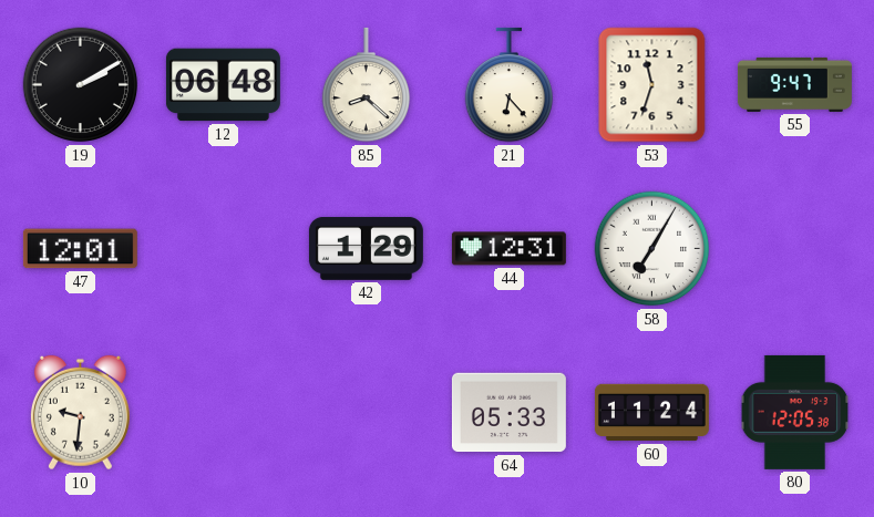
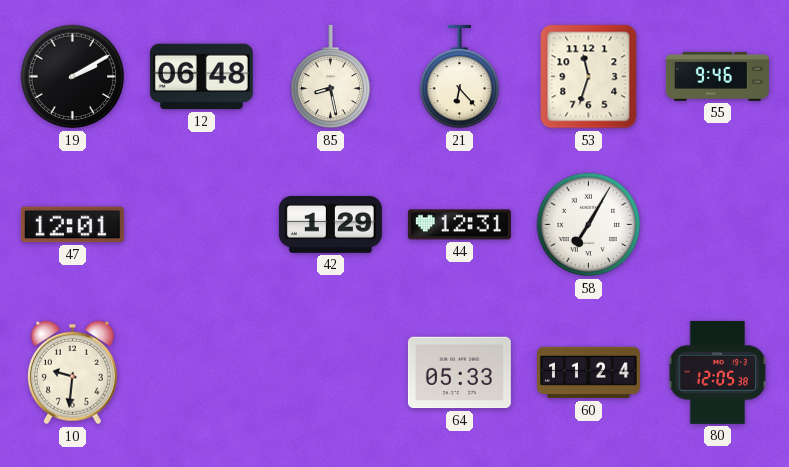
85: 8:22 -> 8:28 (330, 77)
55: 9:47 -> 9:46 (717, 76)
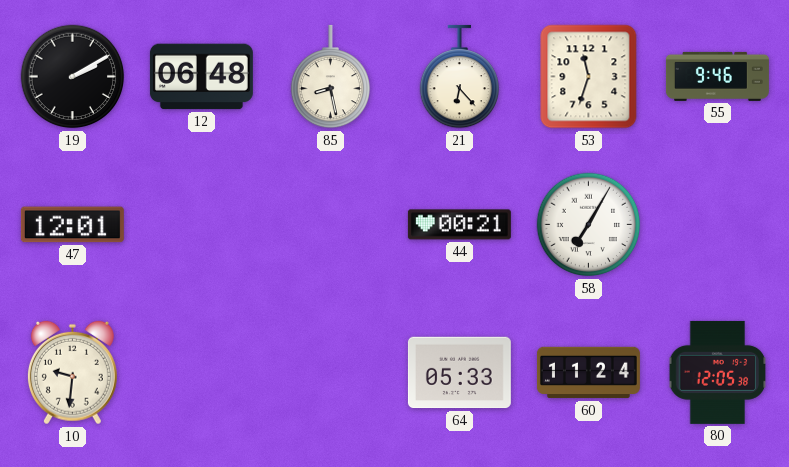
42: 1:29 -> none (330, 224)
44: 12:31 -> 00:21 (459, 225)
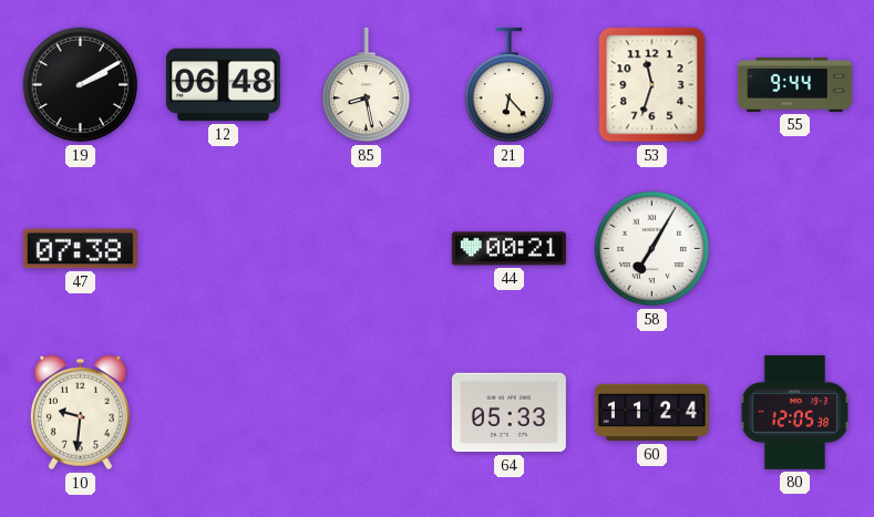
55: 9:46 -> 9:44 (794, 84)
47: 12:01 -> 07:38 (80, 249)
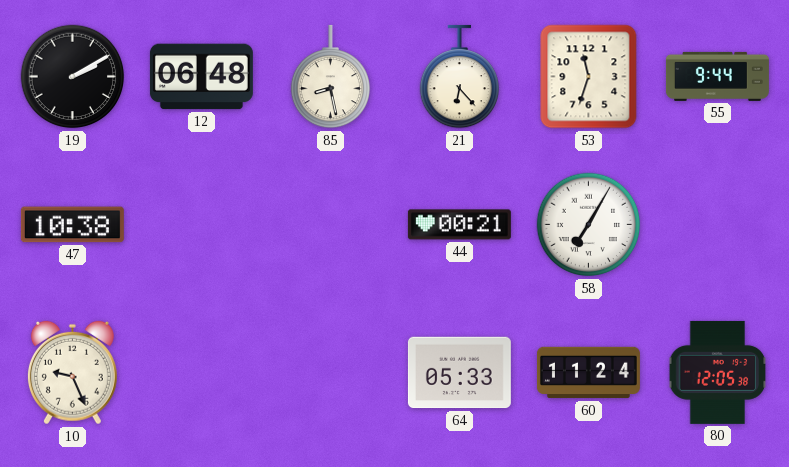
47: 07:38 -> 10:38 (72, 225)
10: 9:31 -> 9:26 (72, 373)
